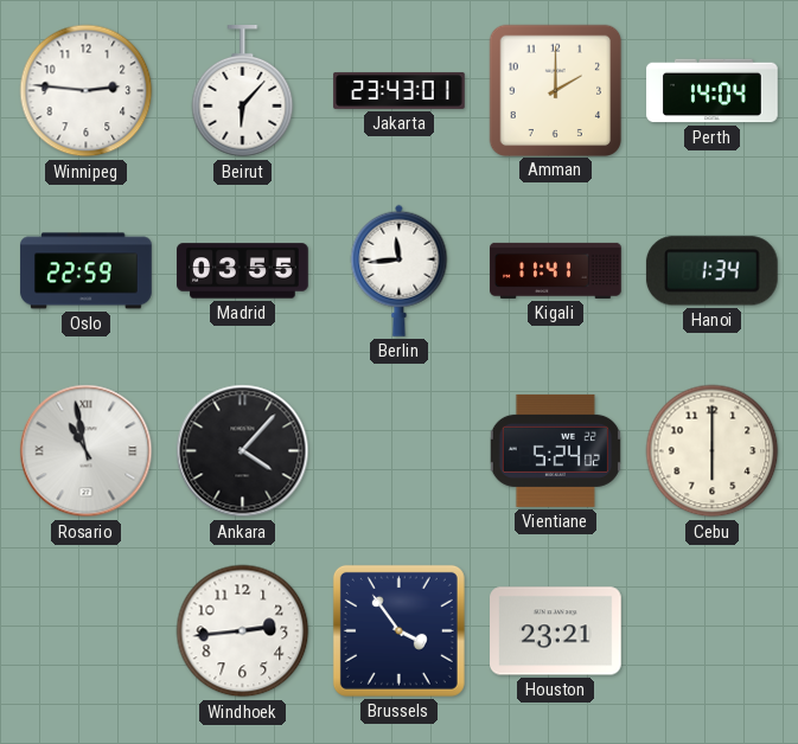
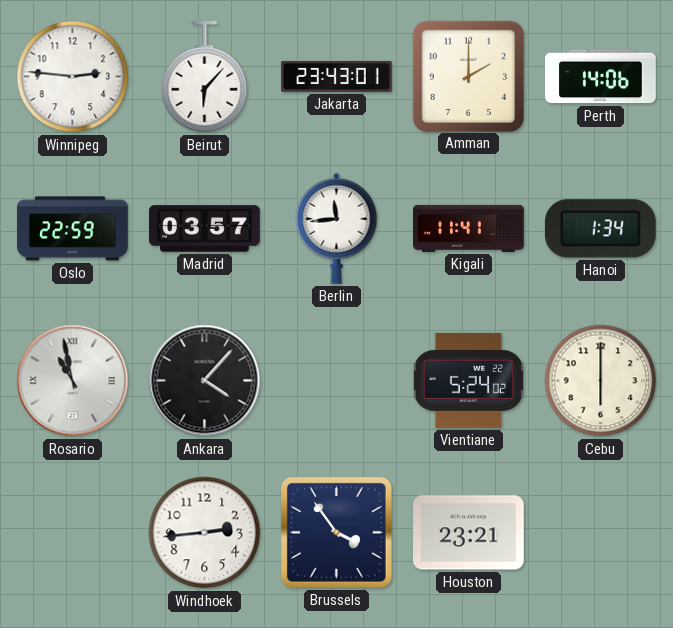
Perth: 14:04 -> 14:06 (601, 77)
Madrid: 03:55 -> 03:57 (205, 229)
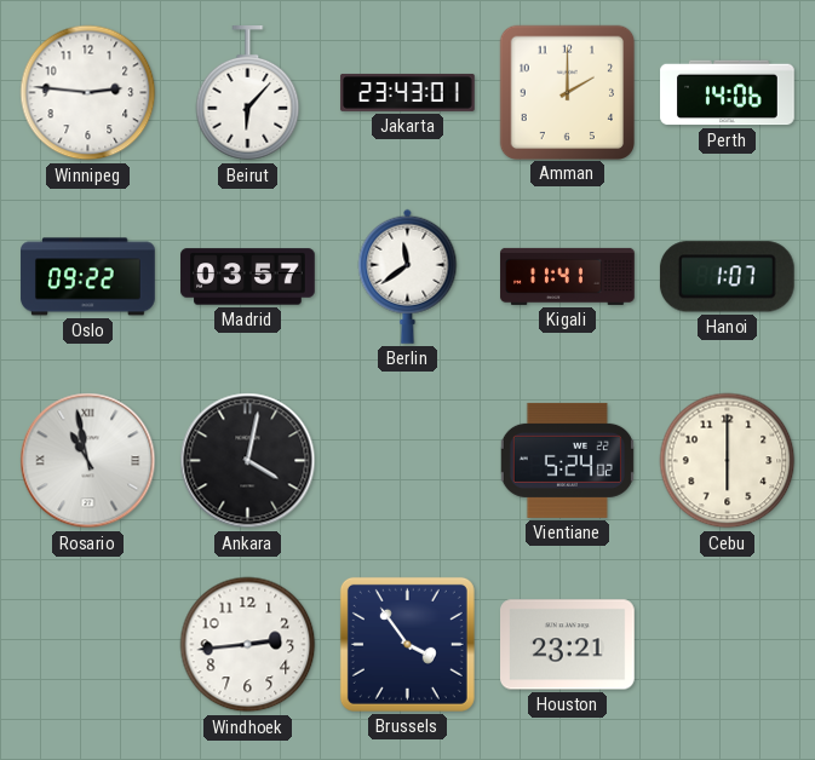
Oslo: 22:59 -> 09:22 (88, 277)
Berlin: 11:44 -> 11:39 (408, 276)
Hanoi: 1:34 -> 1:07 (727, 277)
Ankara: 4:07 -> 4:02 (248, 461)
